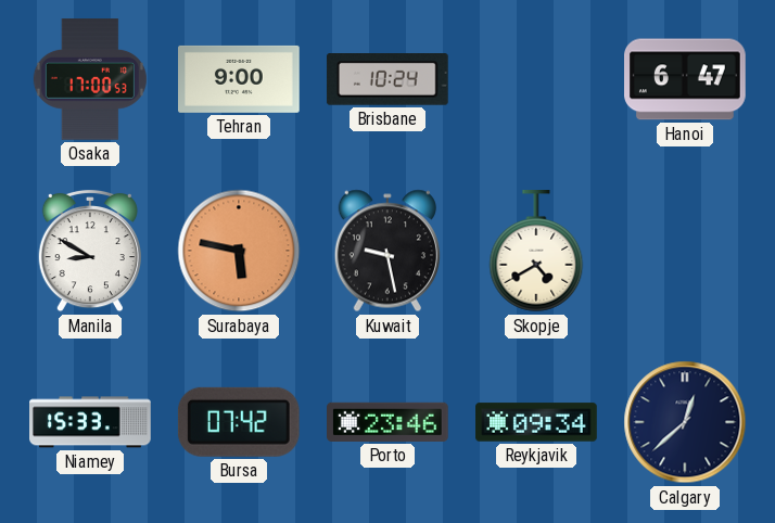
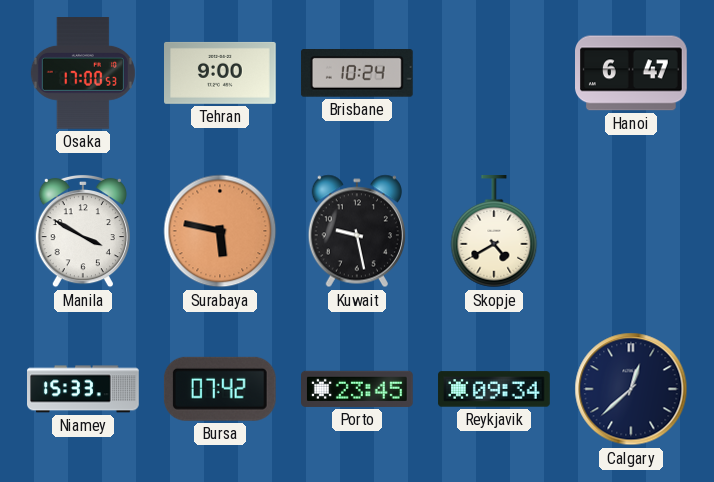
Manila: 8:50 -> 3:50 (83, 231)
Porto: 23:46 -> 23:45 (358, 389)
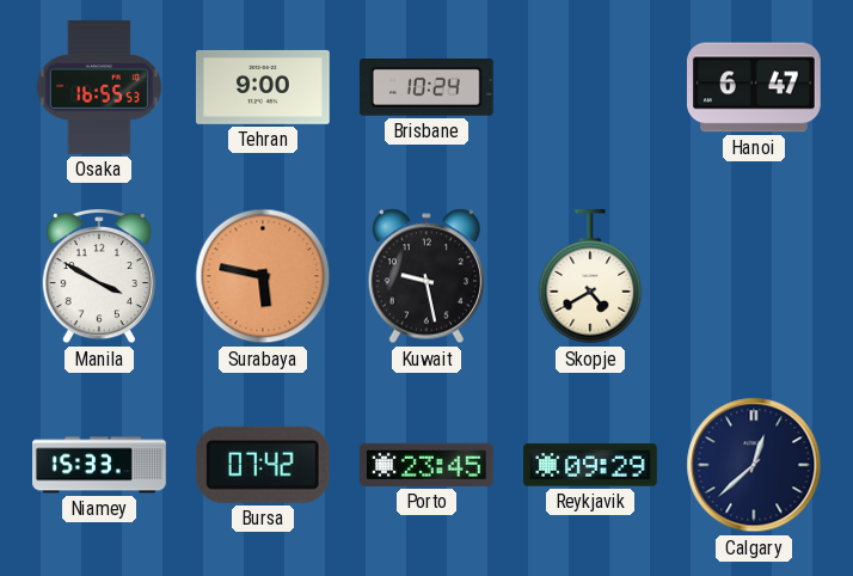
Osaka: 17:00 -> 16:55 (99, 88)
Reykjavik: 09:34 -> 09:29 (590, 465)
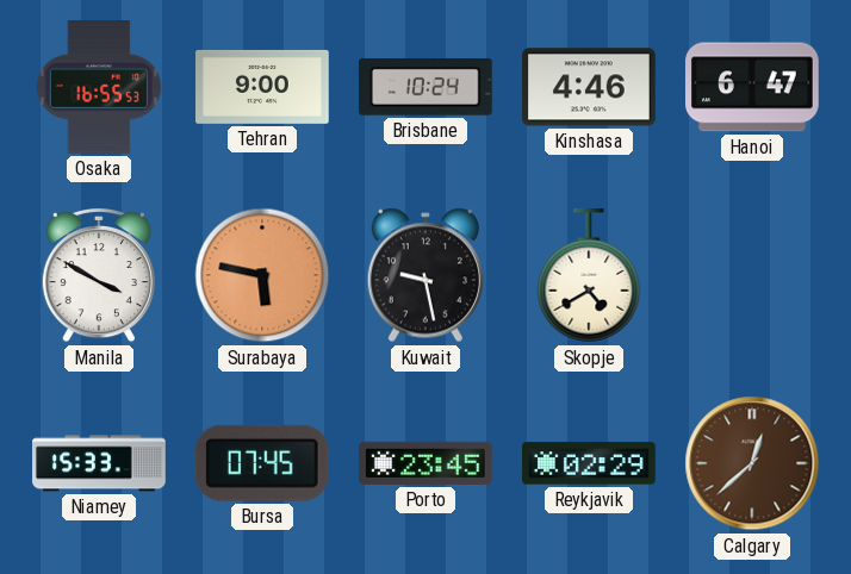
Kinshasa: none -> 4:46 (590, 87)
Bursa: 07:42 -> 07:45 (262, 463)
Reykjavik: 09:29 -> 02:29 (589, 463)
Calgary dial: navy -> brown (752, 463)
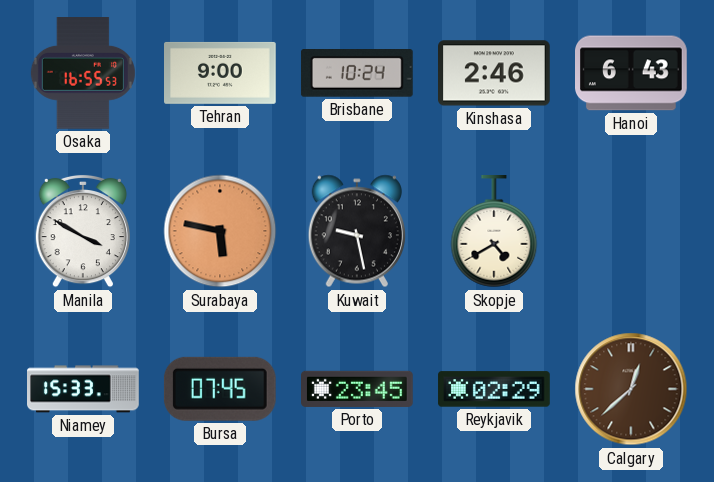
Kinshasa: 4:46 -> 2:46 (495, 73)
Hanoi: 6:47 -> 6:43 (632, 73)
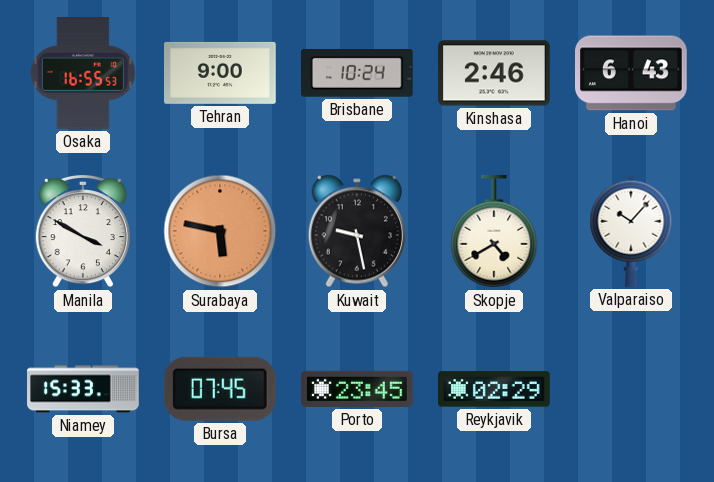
Valparaiso: none -> 10:07 (631, 231)
Calgary: 12:38 -> none (631, 389)
